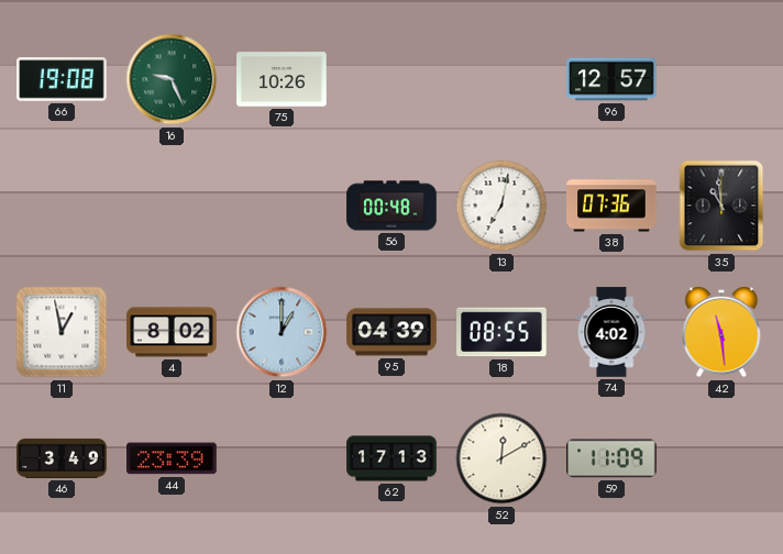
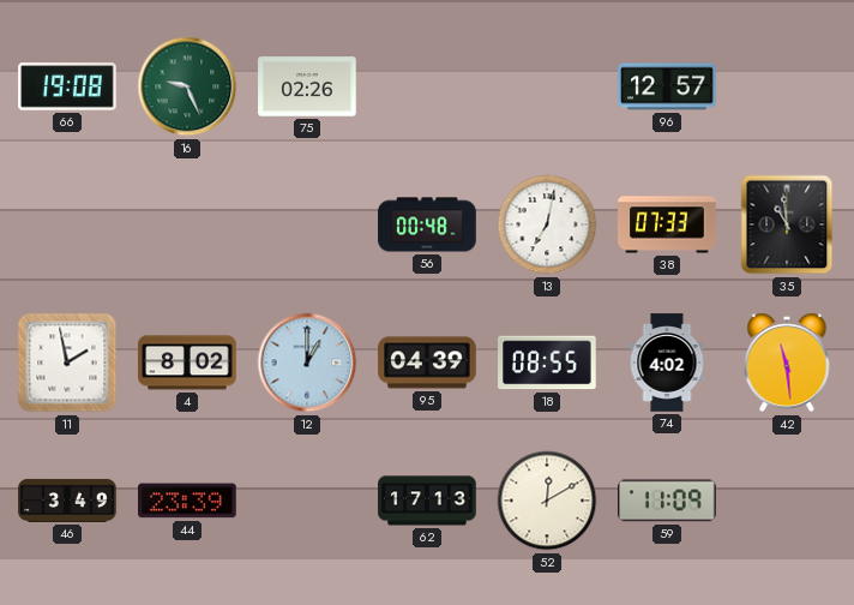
75: 10:26 -> 02:26 (307, 86)
38: 07:36 -> 07:33 (667, 224)
11: 12:58 -> 1:58 (67, 363)
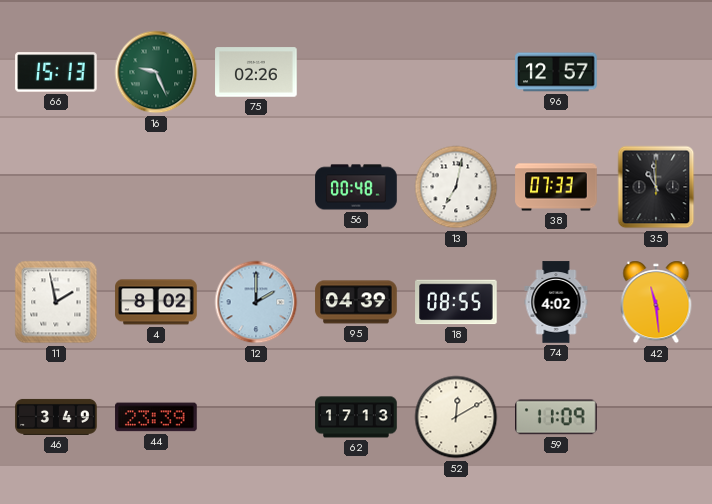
66: 19:08 -> 15:13 (56, 72)
12: 1:00 -> 2:00 (256, 302)
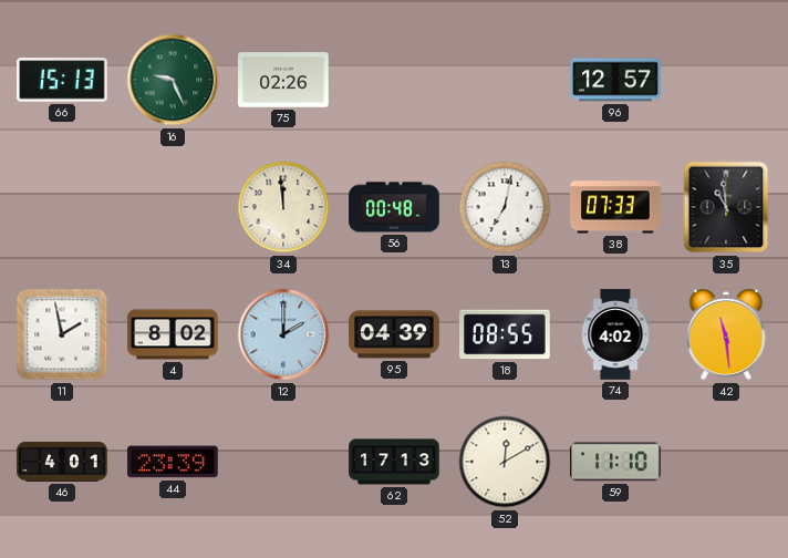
34: none -> 11:59 (283, 207)
46: 3:49 -> 4:01 (62, 462)
59: 11:09 -> 11:10 (615, 462)
